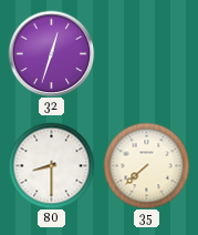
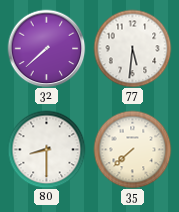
32: 12:33 -> 7:38 (46, 48)
77: none -> 5:31 (132, 48)
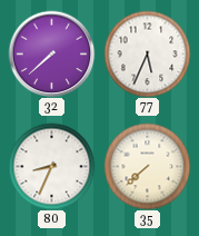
77: 5:31 -> 5:34 (147, 53)
80: 8:30 -> 8:34 (51, 166)
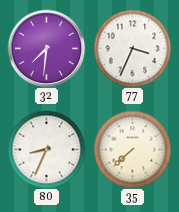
32: 7:38 -> 7:31 (46, 48)
77: 5:34 -> 3:34 (132, 48)
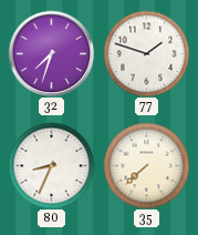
32: 7:31 -> 7:33 (51, 53)
77: 3:34 -> 1:48 (146, 53)
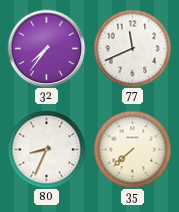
32: 7:33 -> 7:36 (46, 48)
77: 1:48 -> 11:41 (132, 48)
